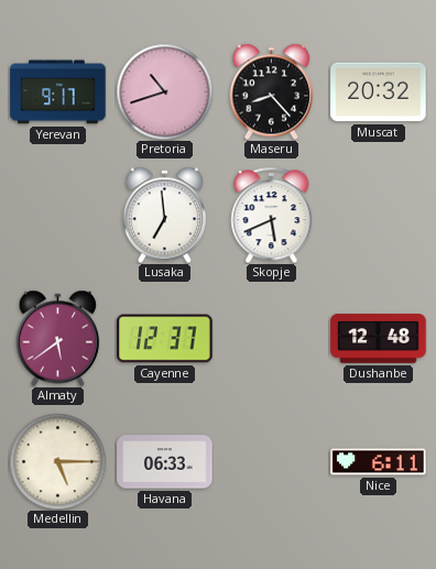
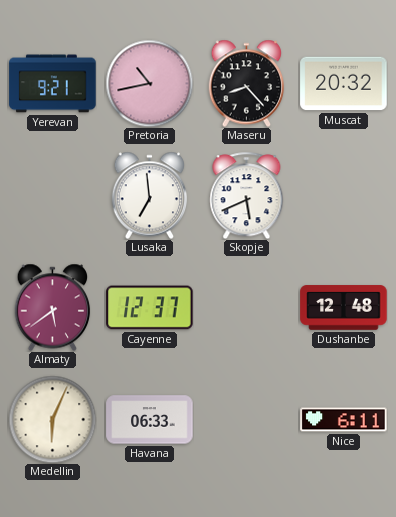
Yerevan: 9:17 -> 9:21 (53, 84)
Pretoria: 10:42 -> 10:43 (149, 83)
Medellin: 5:15 -> 6:04 (52, 419)
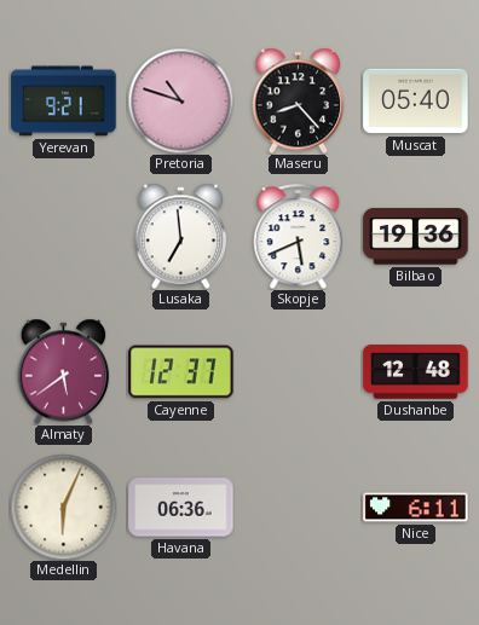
Pretoria: 10:43 -> 10:48 (180, 100)
Muscat: 20:32 -> 05:40 (416, 102)
Bilbao: none -> 19:36 (416, 237)
Havana: 06:33 -> 06:36 (181, 508)
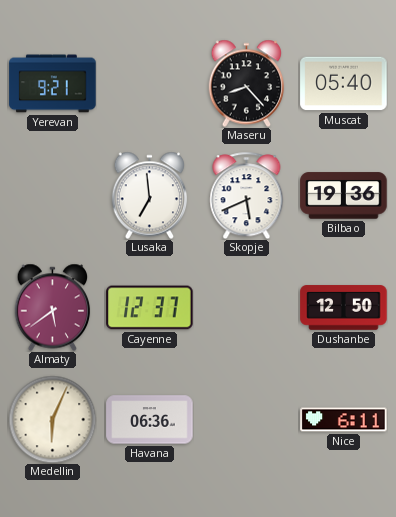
Pretoria: 10:48 -> none (180, 100)
Dushanbe: 12:48 -> 12:50 (344, 308)
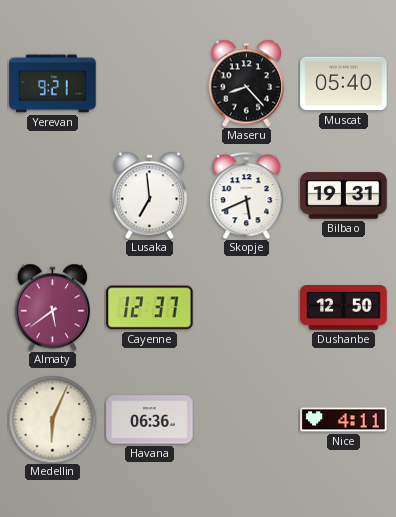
Bilbao: 19:36 -> 19:31 (344, 196)
Nice: 6:11 -> 4:11 (344, 420)
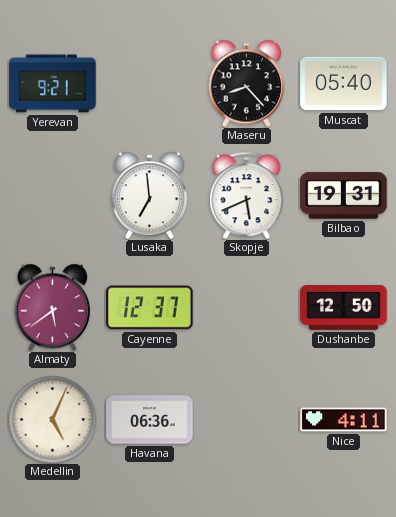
Medellin: 6:04 -> 5:04 (52, 419)
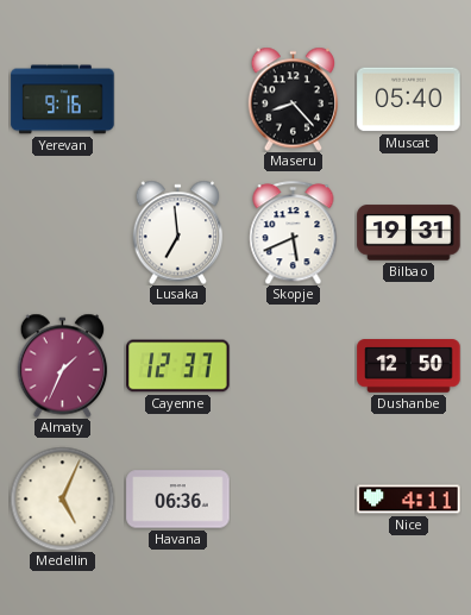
Yerevan: 9:21 -> 9:16 (63, 100)
Almaty: 5:39 -> 1:34 (63, 365)
